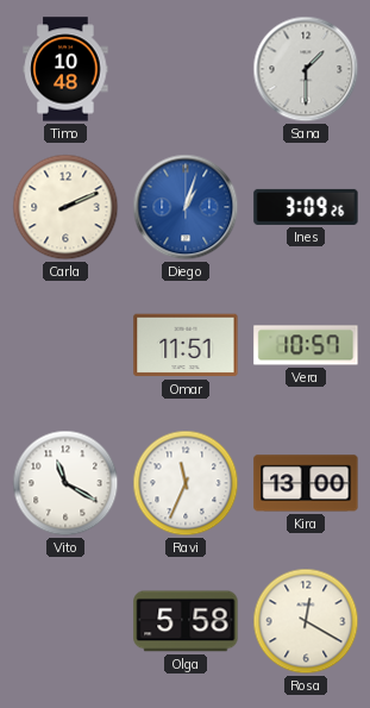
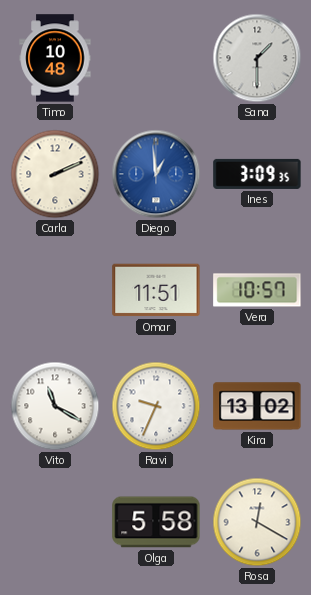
Diego: 1:03 -> 12:59 (156, 174)
Ines: 3:09:26 -> 3:09:35 (257, 174)
Ravi: 11:34 -> 9:34 (156, 406)
Kira: 13:00 -> 13:02 (257, 406)
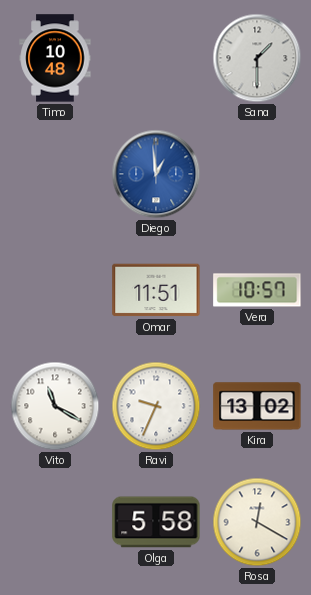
Carla: 2:11 -> none (55, 174)
Ines: 3:09 -> none (257, 174)
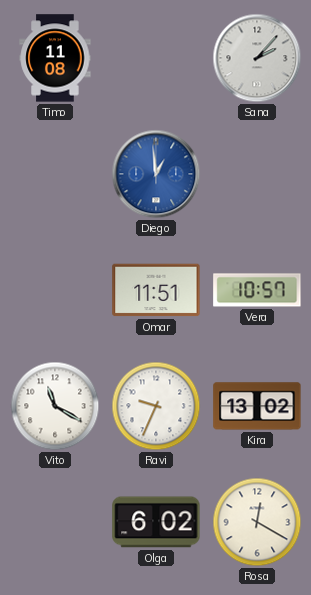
Timo: 10:48 -> 11:08 (55, 58)
Sana: 1:30 -> 2:07 (257, 58)
Olga: 5:58 -> 6:02 (156, 522)
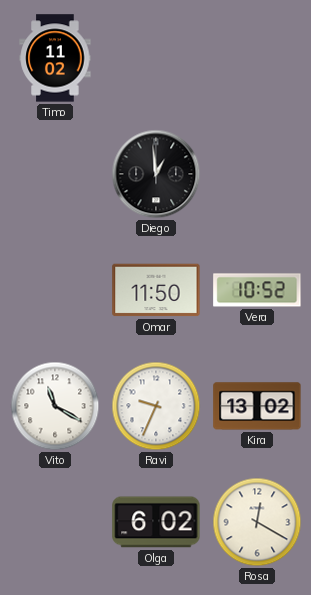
Timo: 11:08 -> 11:02 (55, 58)
Sana: 2:07 -> none (257, 58)
Diego dial: blue -> black (156, 174)
Omar: 11:51 -> 11:50 (156, 290)
Vera: 10:57 -> 10:52 (257, 290)
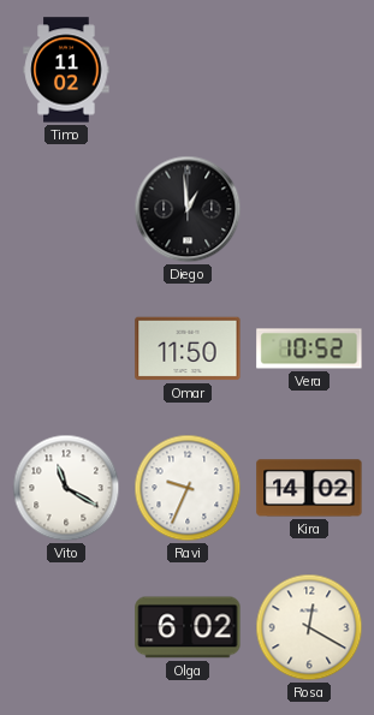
Kira: 13:02 -> 14:02 (309, 488)
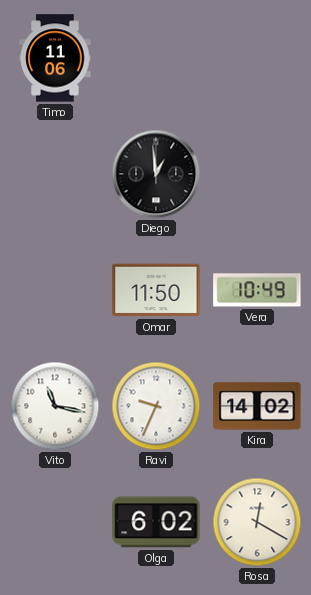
Timo: 11:02 -> 11:06 (55, 58)
Vera: 10:52 -> 10:49 (257, 290)
Vito: 11:20 -> 11:17 (55, 406)
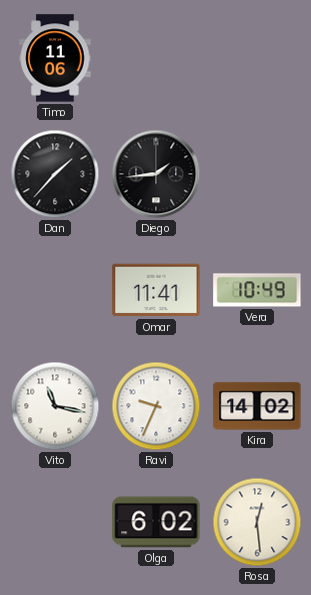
Dan: none -> 1:37 (55, 174)
Diego: 12:59 -> 1:44 (156, 174)
Omar: 11:50 -> 11:41 (156, 290)
Rosa: 12:20 -> 12:29 (257, 522)
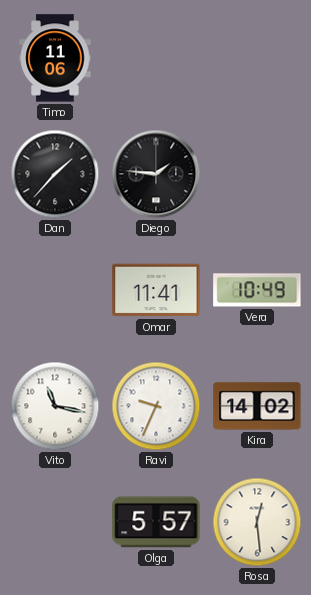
Diego: 1:44 -> 1:46 (156, 174)
Olga: 6:02 -> 5:57 (156, 522)
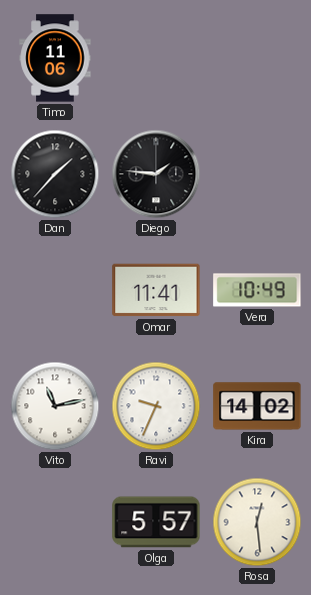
Vito: 11:17 -> 11:13 (55, 406)
